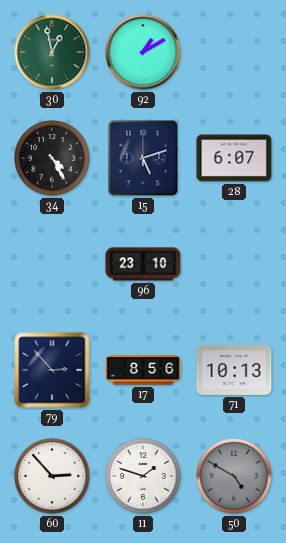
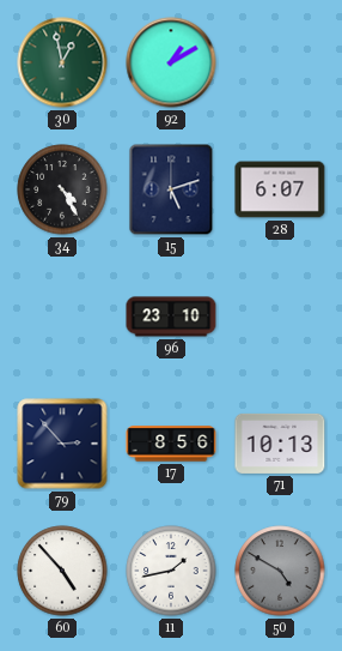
60: 2:53 -> 4:53 (62, 571)
11: 1:48 -> 1:43 (171, 571)
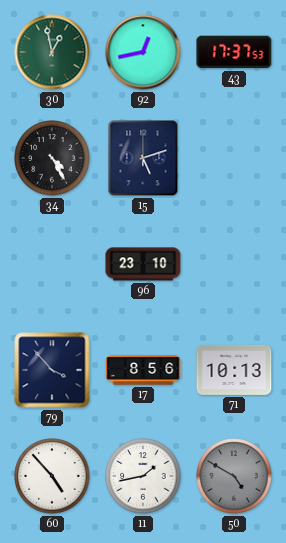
92: 1:10 -> 12:43 (143, 52)
43: none -> 17:37 (234, 52)
28: 6:07 -> none (280, 189)
79: 2:53 -> 3:53 (52, 370)
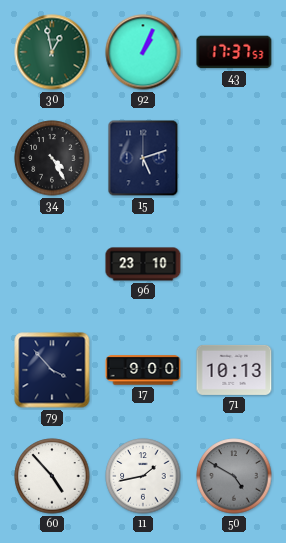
92: 12:43 -> 1:04 (143, 52)
17: 8:56 -> 9:00 (143, 370)
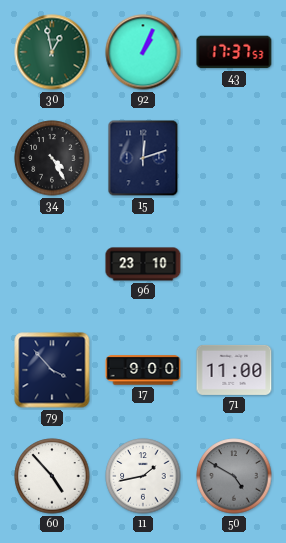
15: 5:12 -> 12:12 (143, 158)
71: 10:13 -> 11:00 (234, 370)
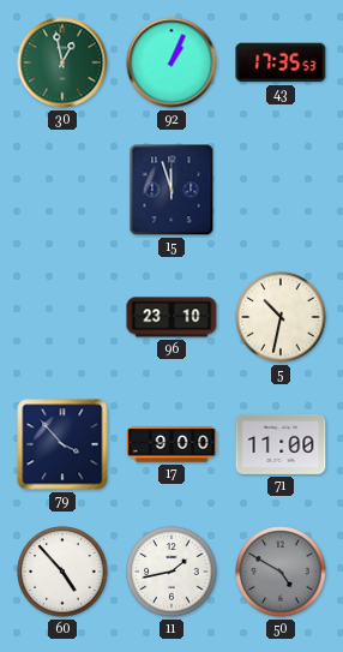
43: 17:37 -> 17:35 (281, 62)
34: 4:25 -> none (52, 158)
15: 12:12 -> 11:57 (171, 190)
5: none -> 10:32 (281, 317)
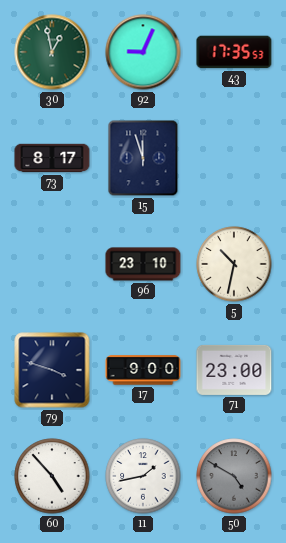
92: 1:04 -> 9:04 (143, 52)
73: none -> 8:17 (52, 158)
79: 3:53 -> 3:48 (52, 370)
71: 11:00 -> 23:00 (234, 370)
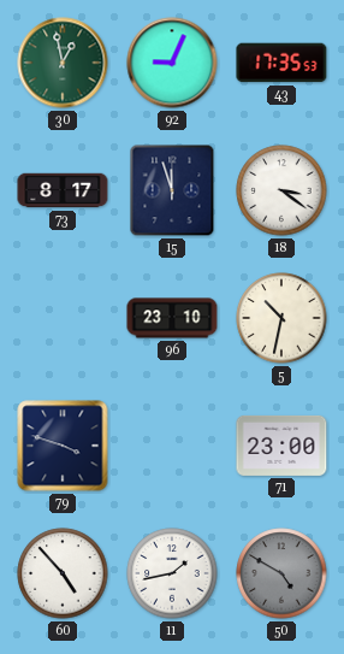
18: none -> 3:21 (281, 190)
17: 9:00 -> none (143, 370)
